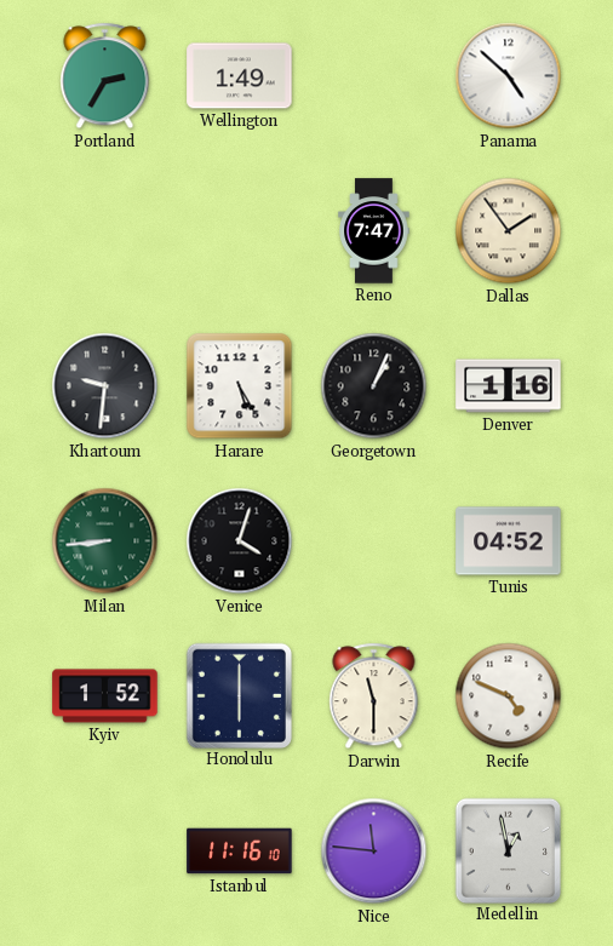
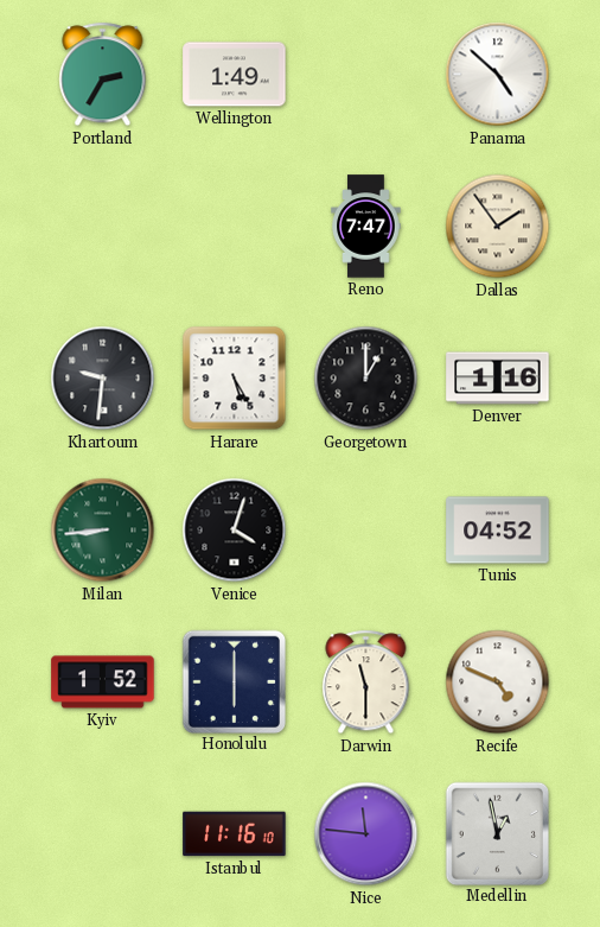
Georgetown: 1:04 -> 1:00 (366, 379)
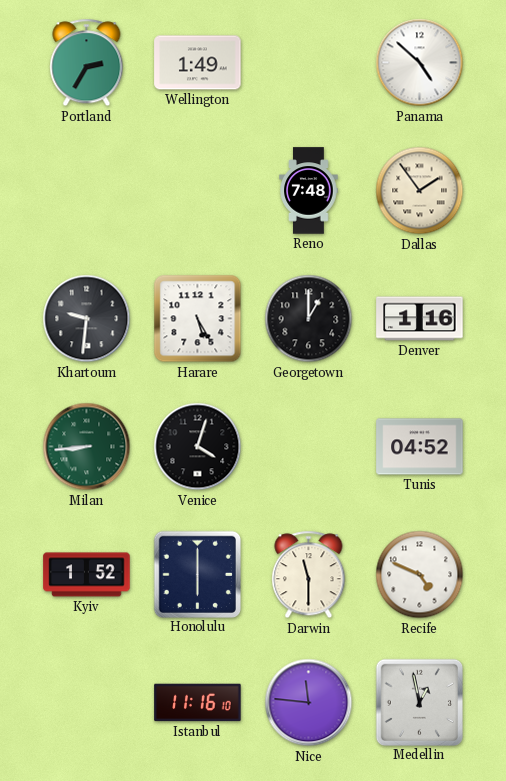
Reno: 7:47 -> 7:48 (309, 191)
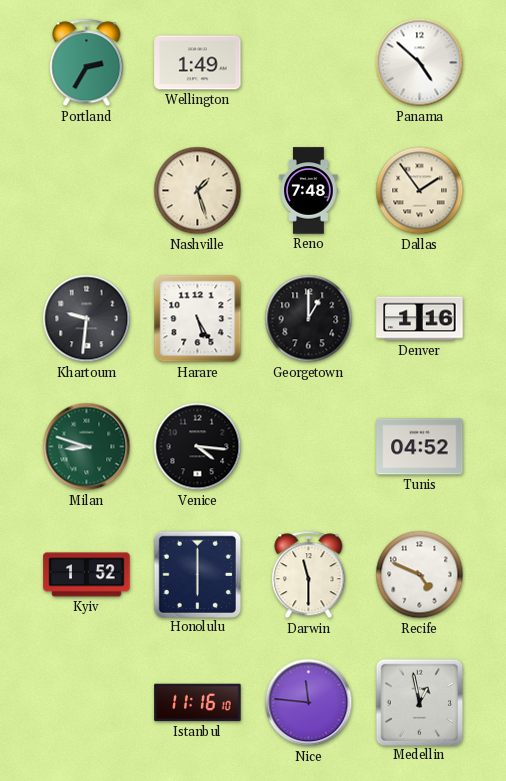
Nashville: none -> 1:27 (198, 191)
Milan: 8:44 -> 8:48 (87, 447)
Venice: 4:03 -> 4:16 (198, 447)
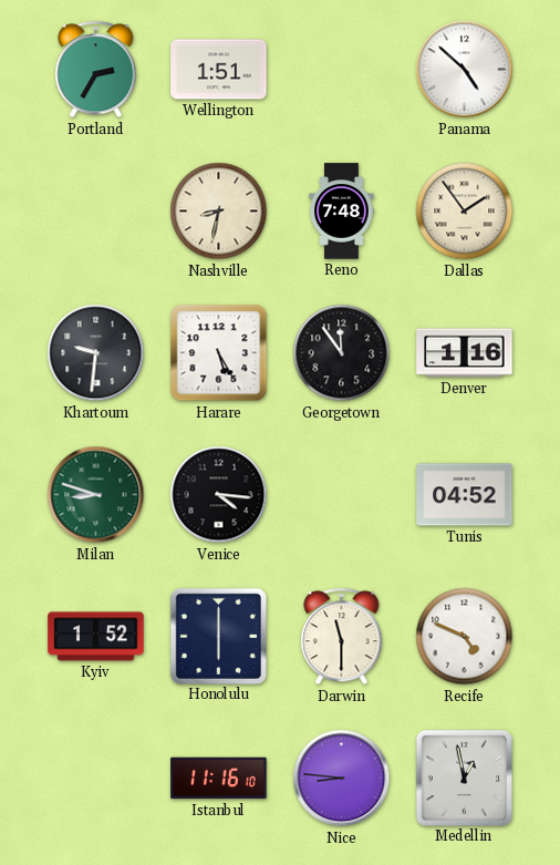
Wellington: 1:49 -> 1:51 (219, 70)
Nashville: 1:27 -> 8:32 (219, 212)
Georgetown: 1:00 -> 11:54 (342, 353)
Nice: 11:46 -> 8:46 (342, 779)
